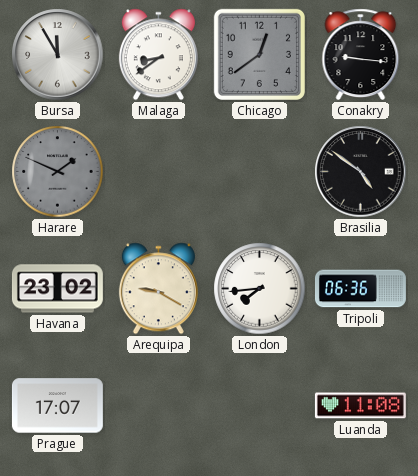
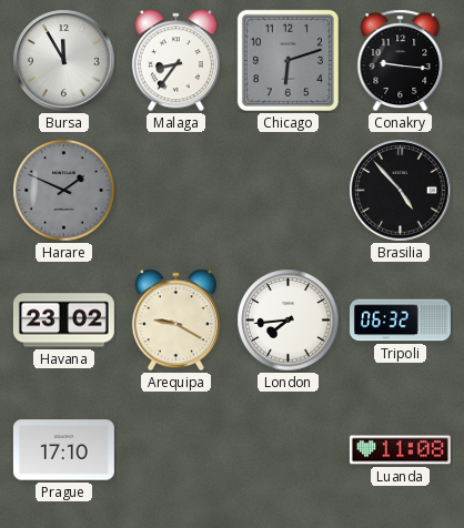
Malaga: 8:39 -> 8:36 (175, 61)
Chicago: 12:39 -> 6:12 (288, 60)
Brasilia: 4:51 -> 4:53 (401, 191)
Tripoli: 06:36 -> 06:32 (400, 321)
Prague: 17:07 -> 17:10 (63, 450)
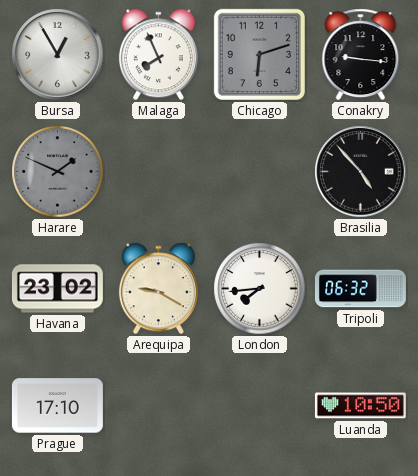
Bursa: 11:55 -> 12:55 (58, 55)
Malaga: 8:36 -> 7:56 (158, 55)
Luanda: 11:08 -> 10:50 (360, 406)
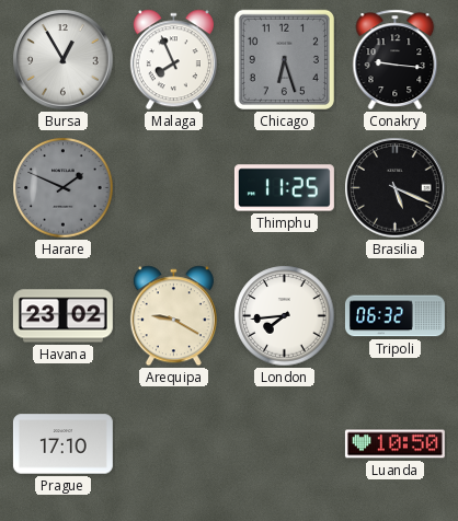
Chicago: 6:12 -> 6:27 (284, 59)
Thimphu: none -> 11:25 (284, 188)
Brasilia: 4:53 -> 5:19 (396, 188)
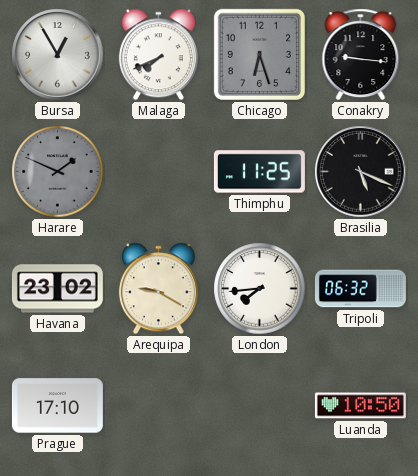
Malaga: 7:56 -> 7:41 (158, 55)
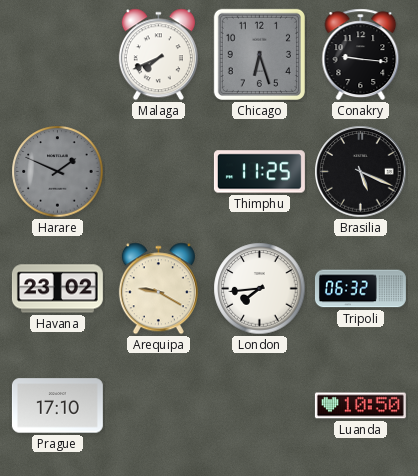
Bursa: 12:55 -> none (58, 55)
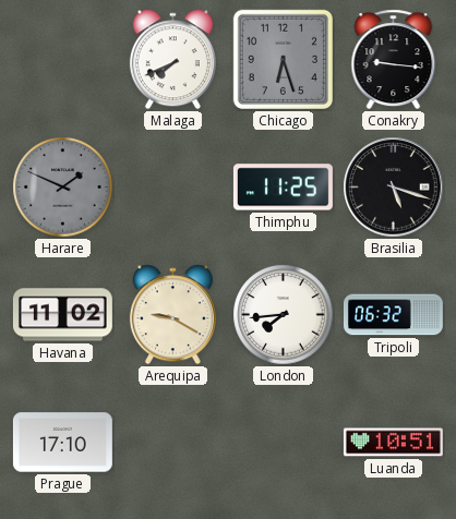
Brasilia: 5:19 -> 5:18 (394, 188)
Havana: 23:02 -> 11:02 (62, 315)
Luanda: 10:50 -> 10:51 (393, 443)
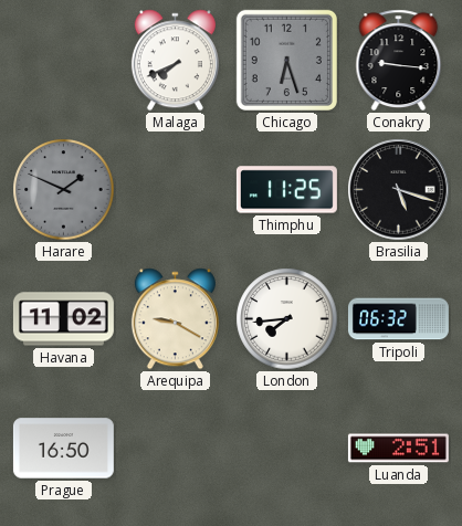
Prague: 17:10 -> 16:50 (63, 449)
Luanda: 10:51 -> 2:51 (398, 449)
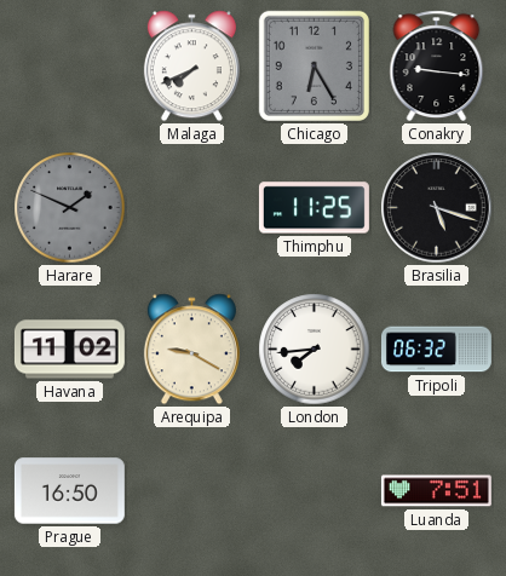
Chicago: 6:27 -> 6:25 (314, 65)
Luanda: 2:51 -> 7:51 (436, 491)
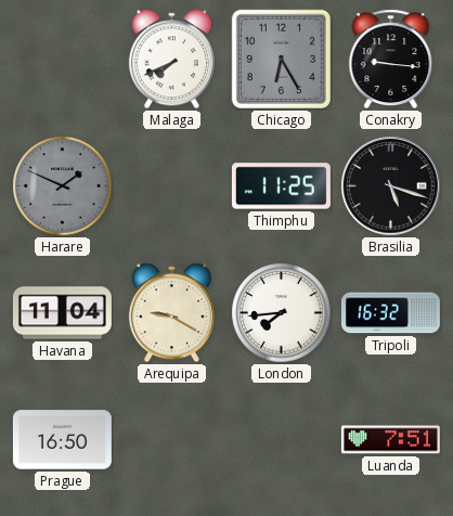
Havana: 11:02 -> 11:04 (62, 313)
Tripoli: 06:32 -> 16:32 (390, 313)
